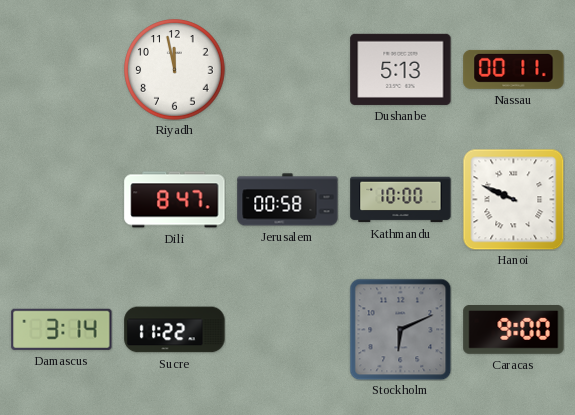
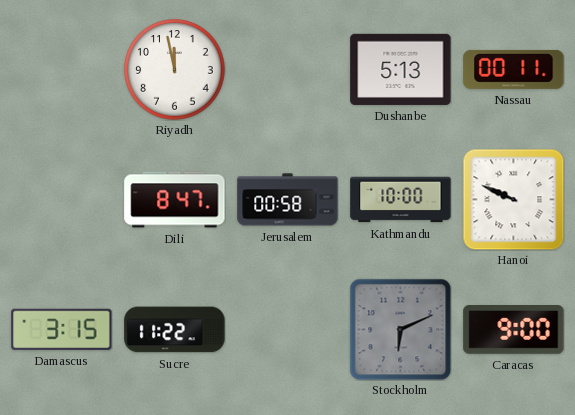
Damascus: 3:14 -> 3:15 (62, 329)
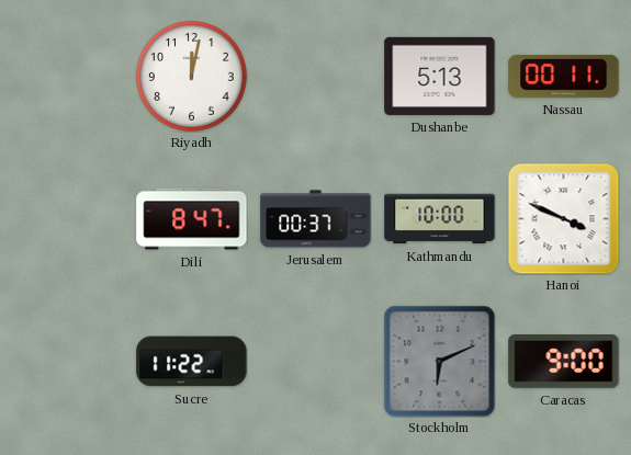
Riyadh: 11:58 -> 12:02 (192, 77)
Jerusalem: 00:58 -> 00:37 (316, 219)
Hanoi: 9:49 -> 3:49 (563, 218)
Damascus: 3:15 -> none (62, 329)
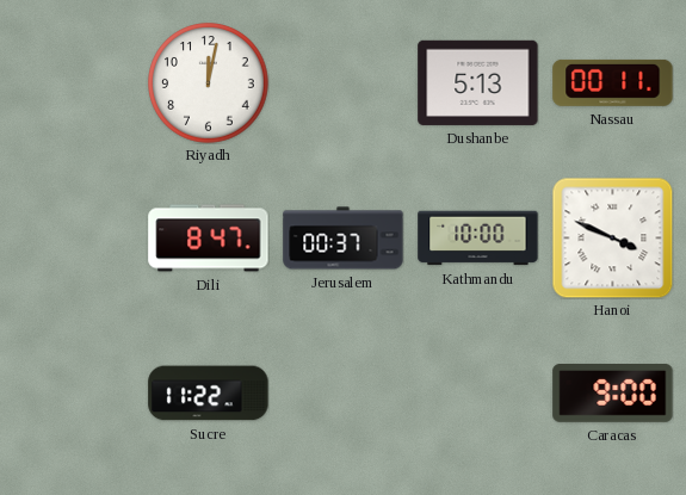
Stockholm: 6:11 -> none (439, 361)
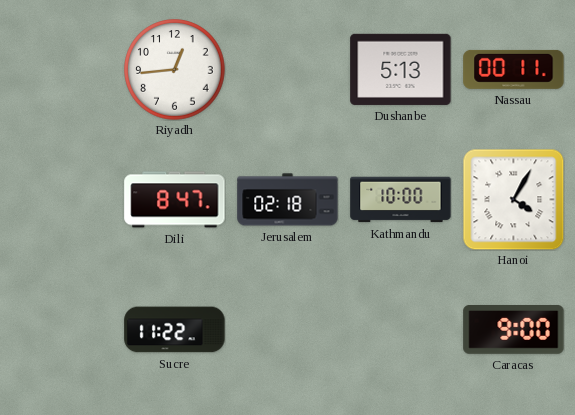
Riyadh: 12:02 -> 12:44 (175, 70)
Jerusalem: 00:37 -> 02:18 (288, 200)
Hanoi: 3:49 -> 4:05 (513, 199)
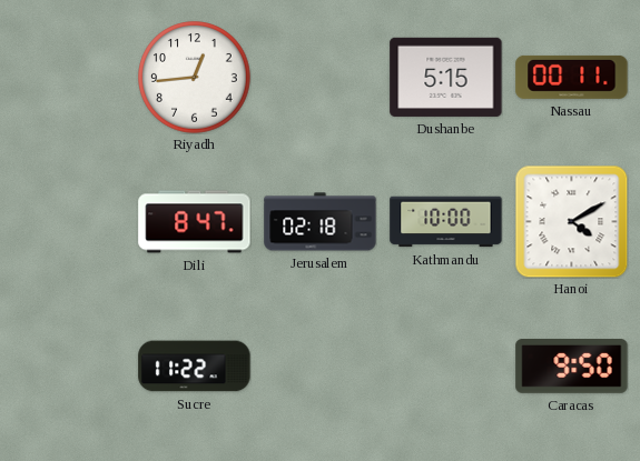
Dushanbe: 5:13 -> 5:15 (446, 77)
Hanoi: 4:05 -> 4:10 (571, 221)
Caracas: 9:00 -> 9:50 (572, 367)
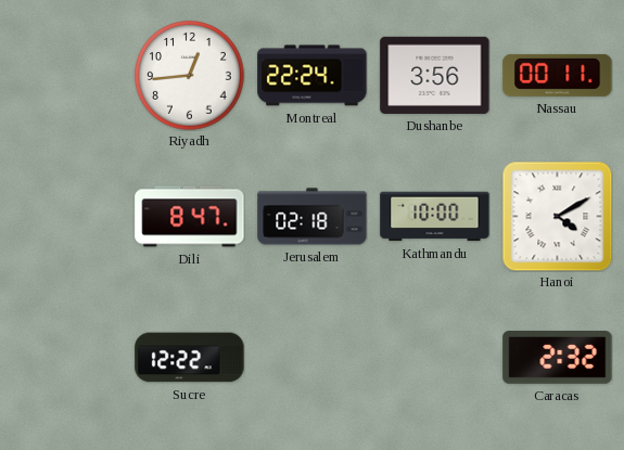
Montreal: none -> 22:24 (313, 76)
Dushanbe: 5:15 -> 3:56 (435, 75)
Sucre: 11:22 -> 12:22 (190, 358)
Caracas: 9:50 -> 2:32 (558, 358)
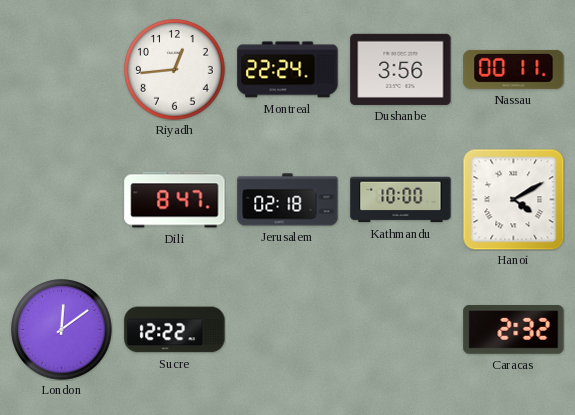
London: none -> 12:09 (62, 330)
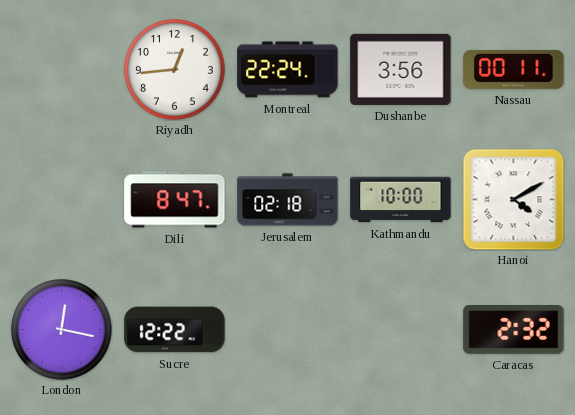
London: 12:09 -> 12:17 (62, 330)
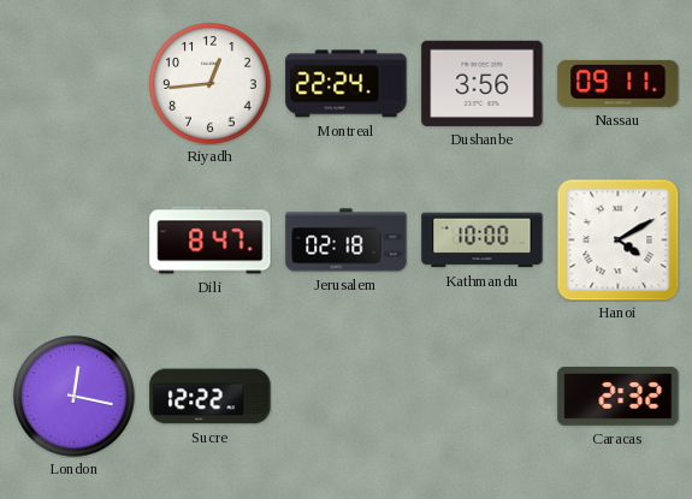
Nassau: 00:11 -> 09:11 (619, 83)
